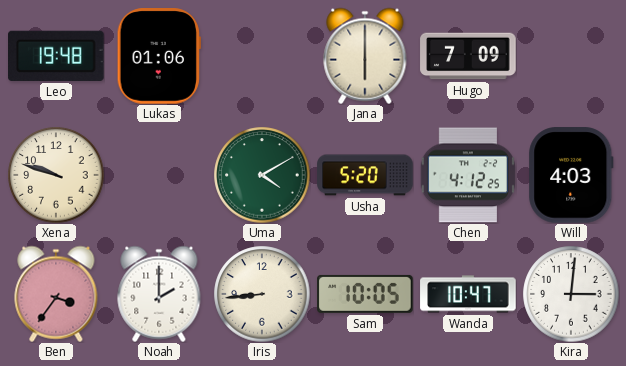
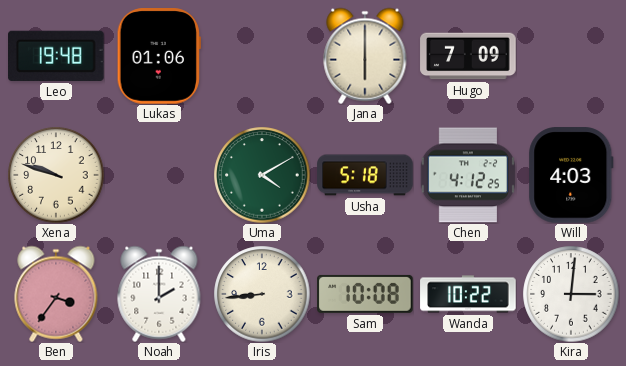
Usha: 5:20 -> 5:18 (365, 175)
Sam: 10:05 -> 10:08 (365, 294)
Wanda: 10:47 -> 10:22 (468, 294)
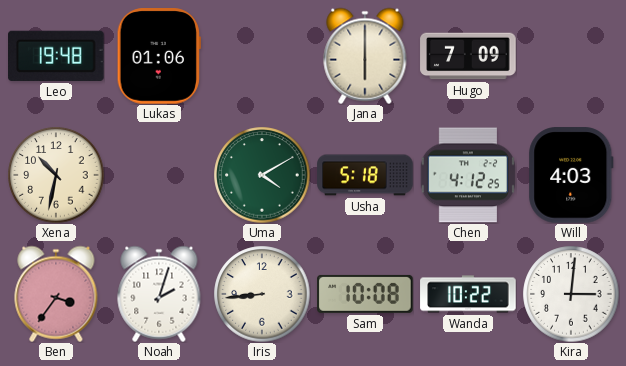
Xena: 9:48 -> 10:32 (56, 175)
Noah: 2:00 -> 2:03 (159, 294)
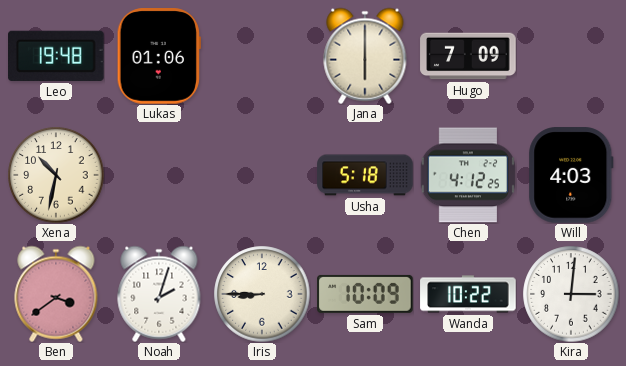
Uma: 4:10 -> none (262, 175)
Ben: 3:36 -> 3:39 (56, 294)
Iris: 8:44 -> 8:45 (262, 294)
Sam: 10:08 -> 10:09 (365, 294)
